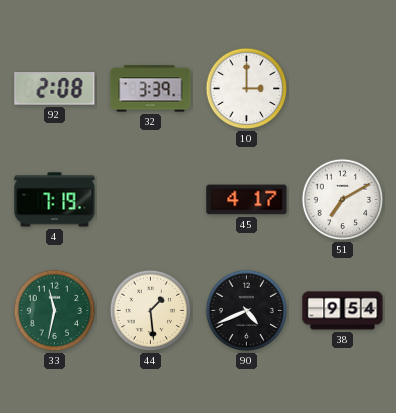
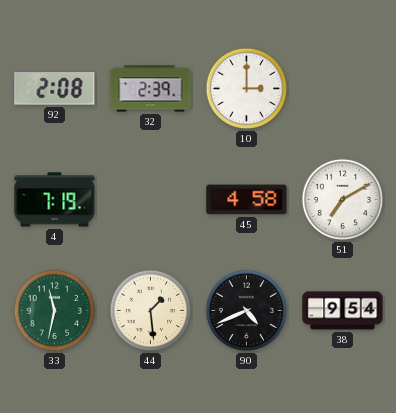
32: 3:39 -> 2:39 (151, 89)
45: 4:17 -> 4:58 (247, 200)
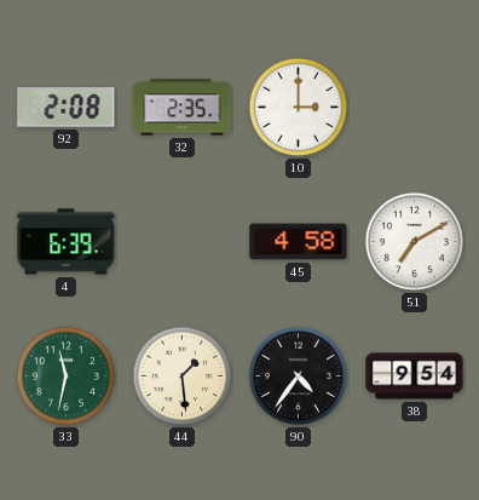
32: 2:39 -> 2:35 (183, 108)
4: 7:19 -> 6:39 (67, 242)
90: 4:41 -> 4:36 (299, 377)
